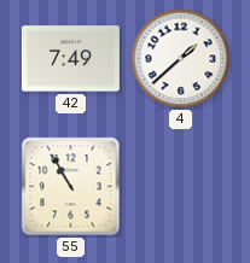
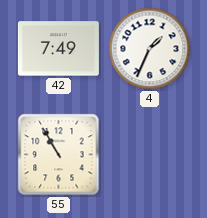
4: 1:38 -> 1:34 (150, 49)
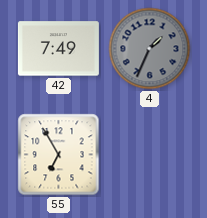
4 dial: white -> grey (150, 49)
55: 10:55 -> 6:55 (59, 155)
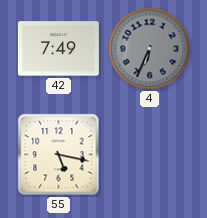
4: 1:34 -> 6:34 (150, 49)
55: 6:55 -> 5:17 (59, 155)
